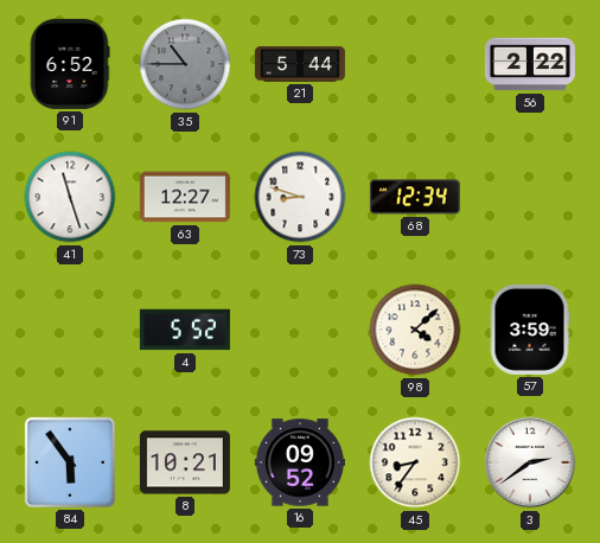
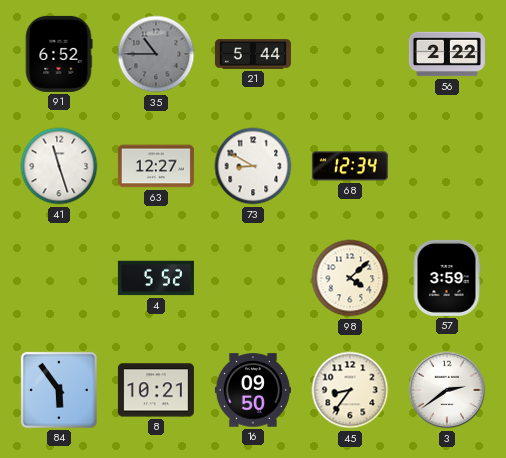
73: 8:48 -> 8:50 (253, 166)
16: 09:52 -> 09:50 (253, 390)
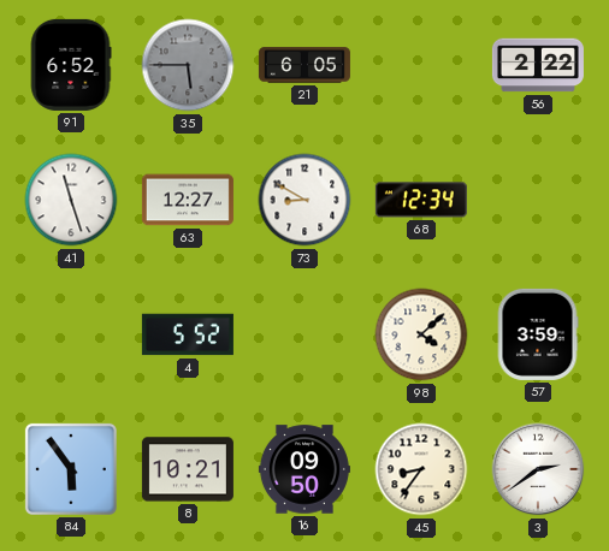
35: 10:45 -> 5:45 (188, 65)
21: 5:44 -> 6:05 (304, 65)
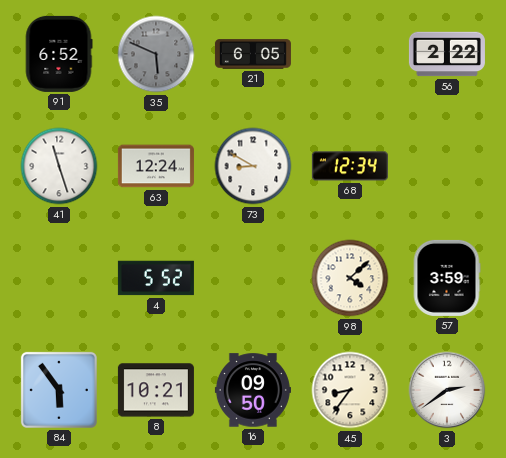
35: 5:45 -> 5:49 (156, 54)
63: 12:27 -> 12:24 (156, 166)
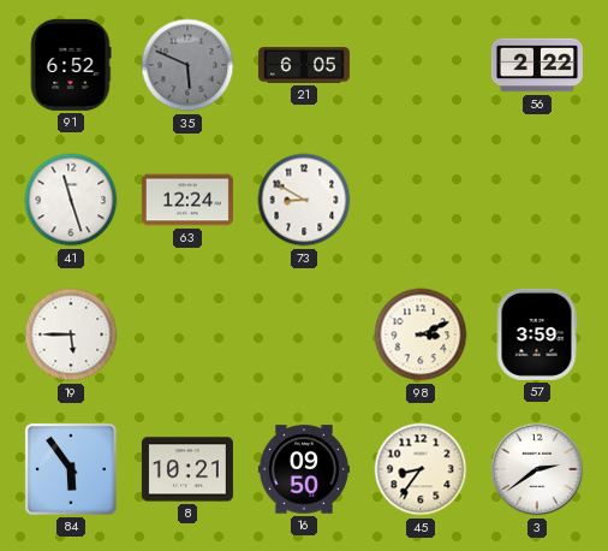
68: 12:34 -> none (350, 166)
19: none -> 5:45 (71, 334)
4: 5:52 -> none (156, 278)
98: 4:08 -> 3:11 (421, 334)
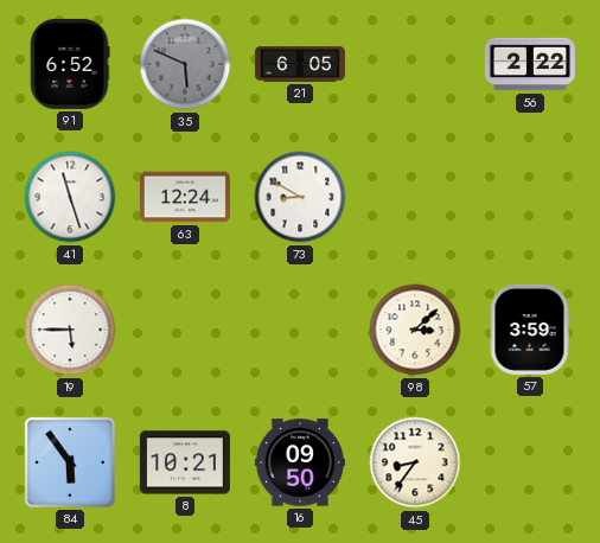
98: 3:11 -> 3:08 (415, 330)
3: 2:39 -> none (537, 469)
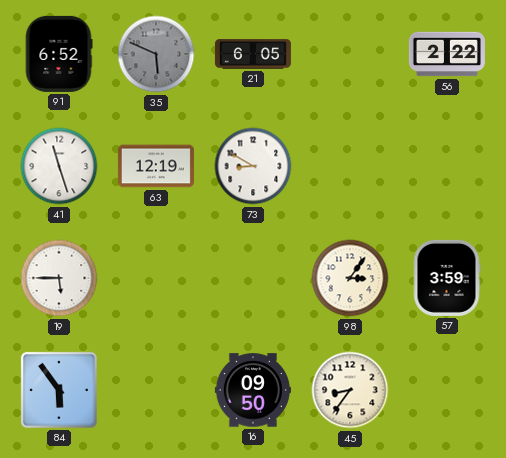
63: 12:24 -> 12:19 (156, 166)
98: 3:08 -> 3:06 (350, 278)
8: 10:21 -> none (185, 462)
